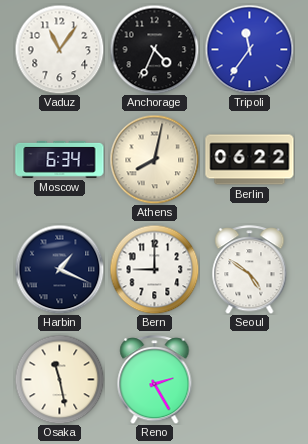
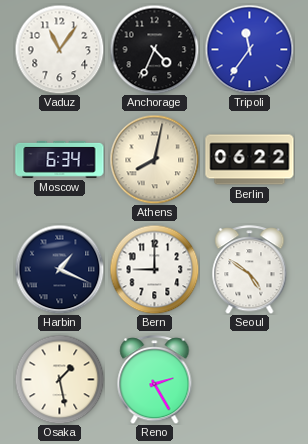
Osaka: 11:28 -> 1:28 (59, 379)
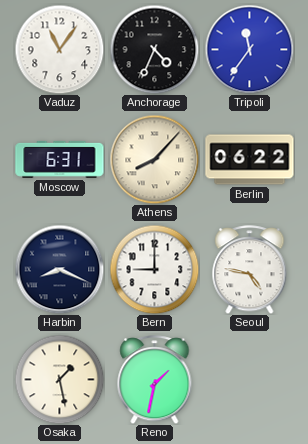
Moscow: 6:34 -> 6:31 (60, 159)
Athens: 8:02 -> 8:07 (154, 159)
Harbin: 1:19 -> 8:19 (59, 269)
Seoul: 4:51 -> 4:47 (250, 270)
Reno: 2:25 -> 1:32 (155, 380)
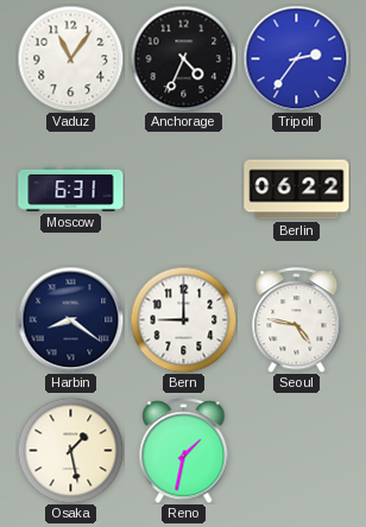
Tripoli: 11:36 -> 2:36 (296, 58)
Athens: 8:07 -> none (154, 159)
Harbin: 8:19 -> 8:21 (70, 319)
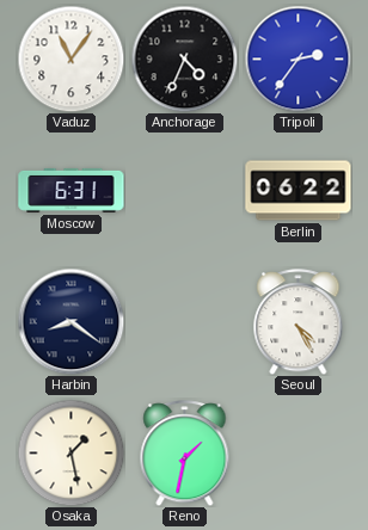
Bern: 9:00 -> none (183, 319)
Seoul: 4:47 -> 4:25 (299, 322)
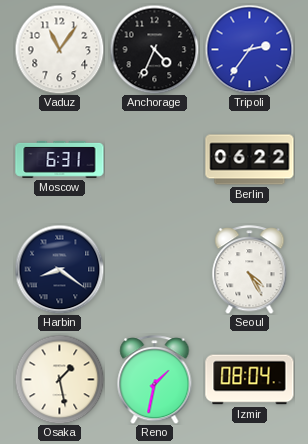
Izmir: none -> 08:04 (250, 380)
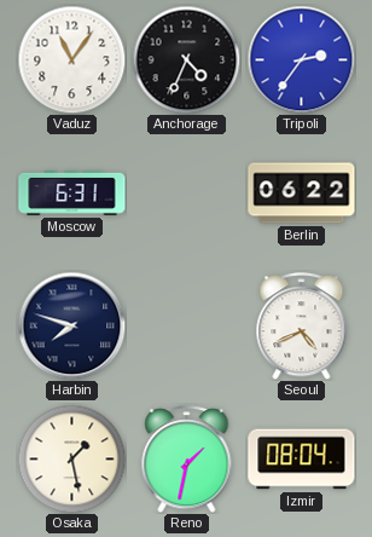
Harbin: 8:21 -> 7:48 (71, 325)
Seoul: 4:25 -> 4:41 (302, 327)
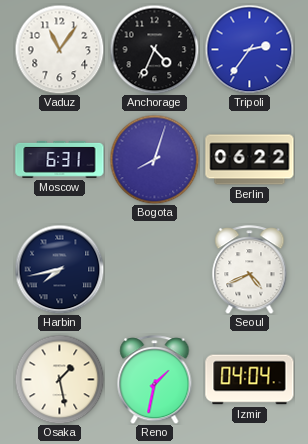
Bogota: none -> 8:03 (154, 159)
Harbin: 7:48 -> 7:43 (59, 269)
Izmir: 08:04 -> 04:04 (250, 380)
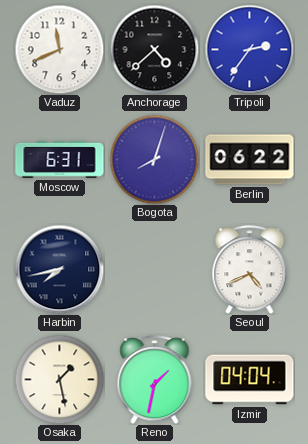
Vaduz: 11:06 -> 11:41 (59, 49)
Anchorage: 4:34 -> 4:38 (154, 49)
